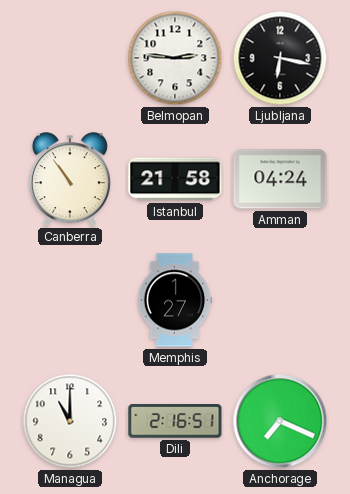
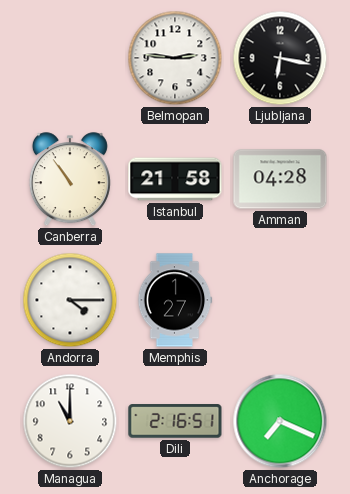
Amman: 04:24 -> 04:28 (280, 179)
Andorra: none -> 4:15 (70, 300)
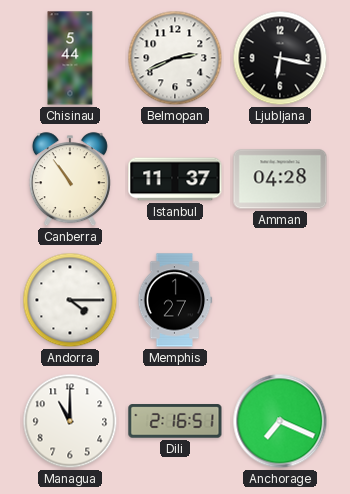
Chisinau: none -> 5:44 (70, 58)
Belmopan: 2:46 -> 2:41 (175, 58)
Istanbul: 21:58 -> 11:37 (175, 179)
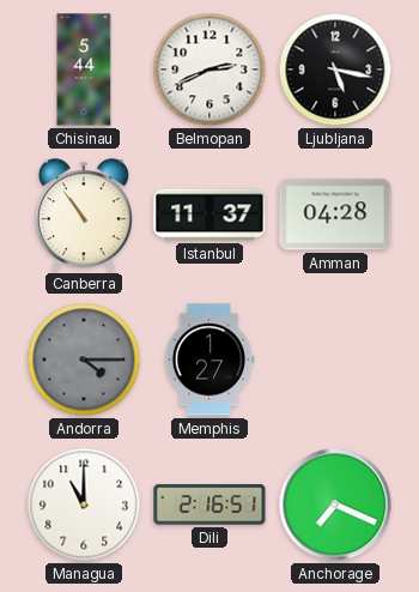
Ljubljana: 6:17 -> 5:17 (335, 70)
Andorra dial: white -> grey (84, 360)
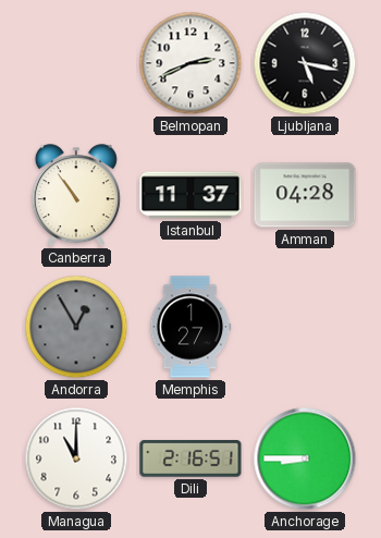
Chisinau: 5:44 -> none (84, 70)
Andorra: 4:15 -> 12:55 (76, 327)
Anchorage: 7:19 -> 8:45 (305, 458)
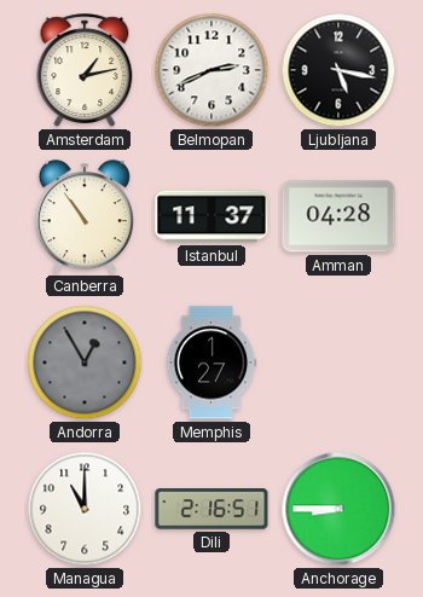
Amsterdam: none -> 1:13 (85, 70)
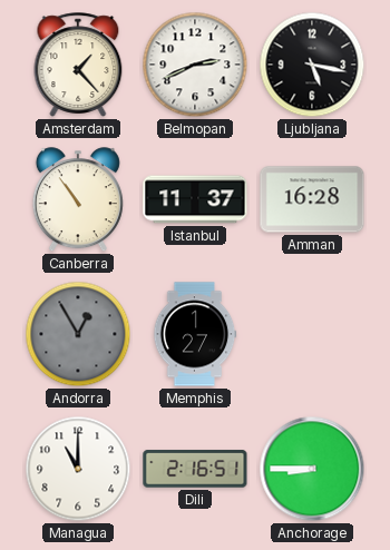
Amsterdam: 1:13 -> 1:23 (78, 65)
Amman: 04:28 -> 16:28 (312, 199)
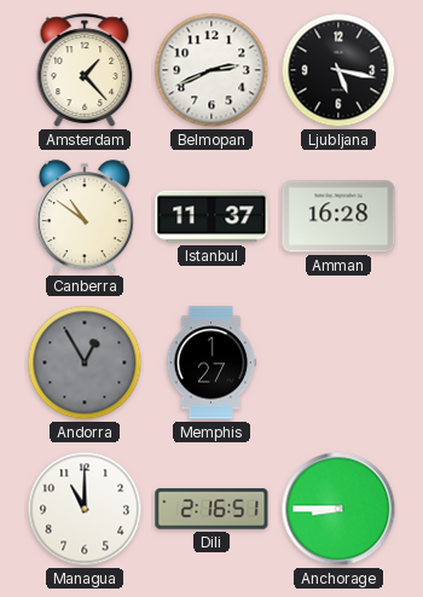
Canberra: 10:54 -> 10:51 (85, 218)
